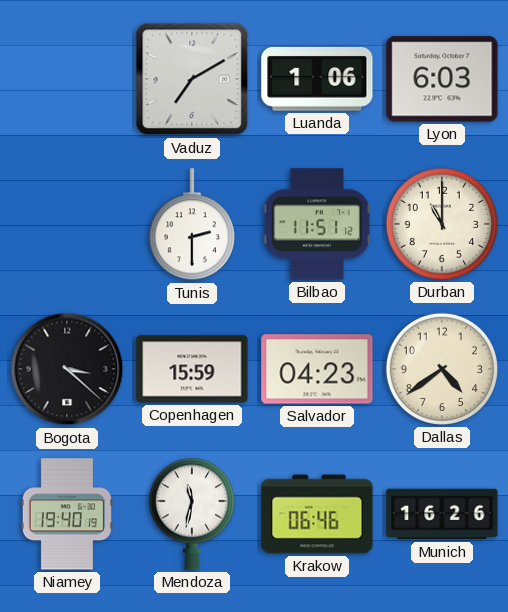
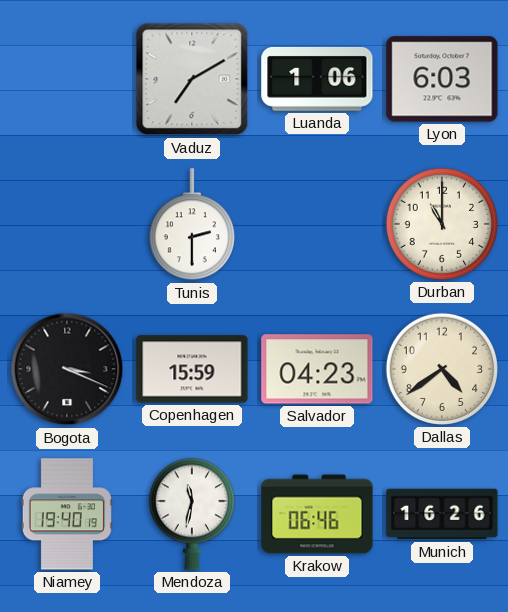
Bilbao: 11:51 -> none (317, 224)
Bogota: 3:22 -> 3:19 (67, 369)
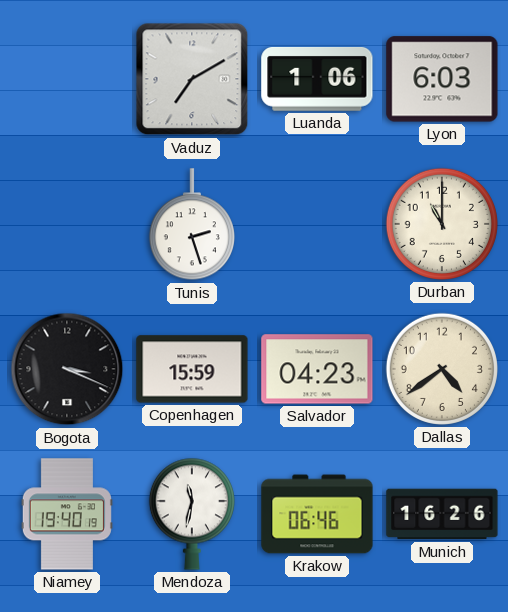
Tunis: 2:30 -> 2:27 (192, 225)
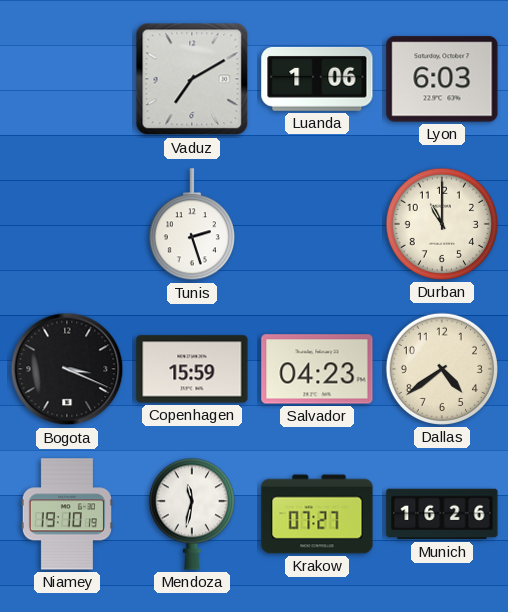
Niamey: 19:40 -> 19:10 (67, 514)
Krakow: 06:46 -> 07:27 (317, 514)
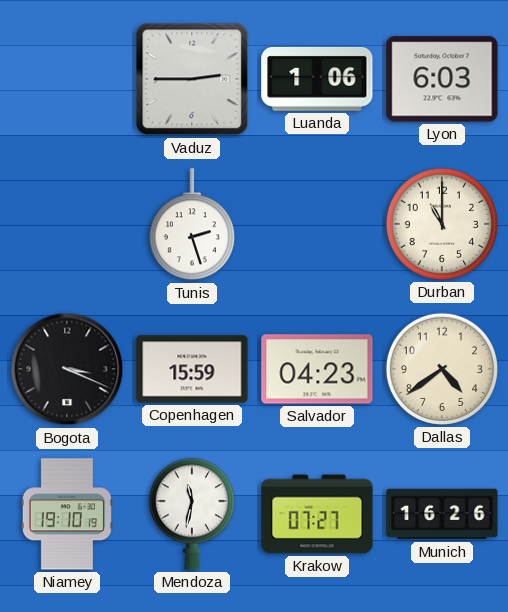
Vaduz: 7:10 -> 2:45 (192, 79)
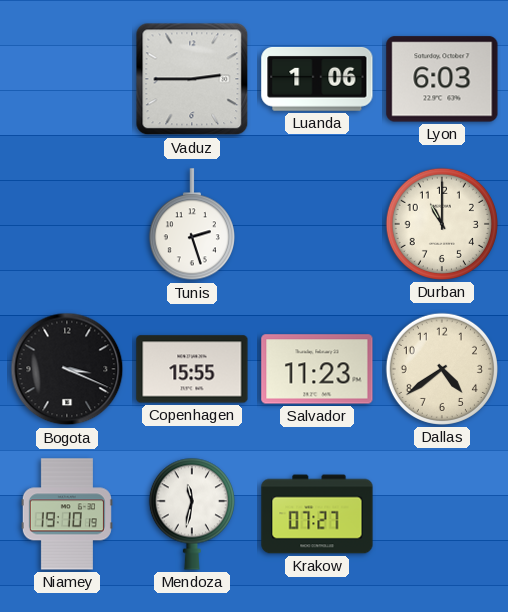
Copenhagen: 15:59 -> 15:55 (192, 369)
Salvador: 04:23 -> 11:23 (317, 369)
Munich: 16:26 -> none (442, 514)
